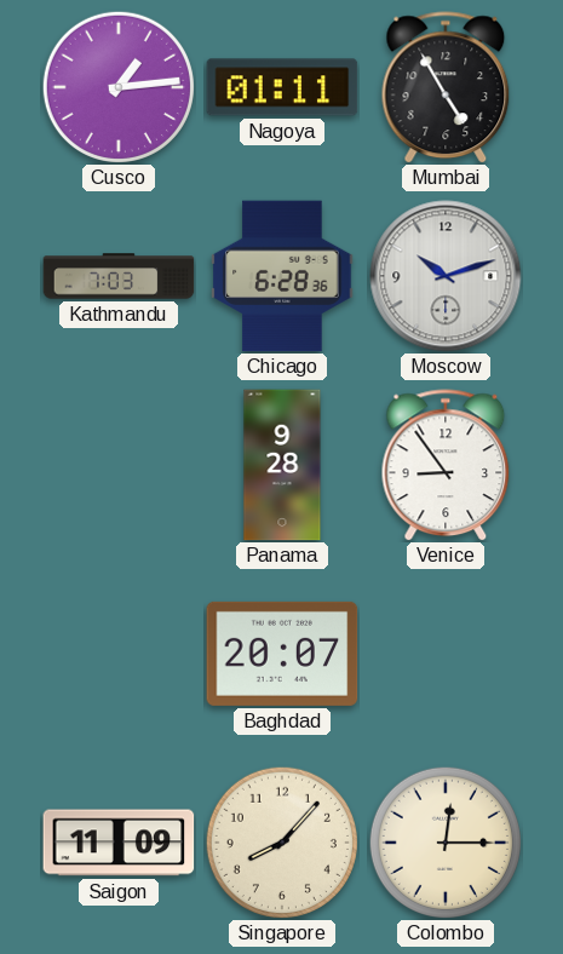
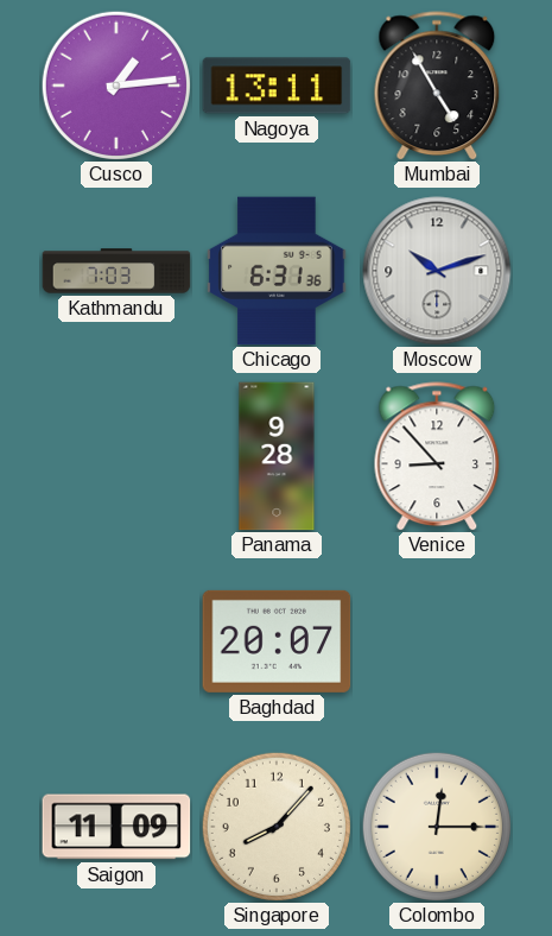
Nagoya: 01:11 -> 13:11 (277, 86)
Chicago: 6:28 -> 6:31 (277, 271)
Venice: 8:54 -> 8:53 (437, 456)
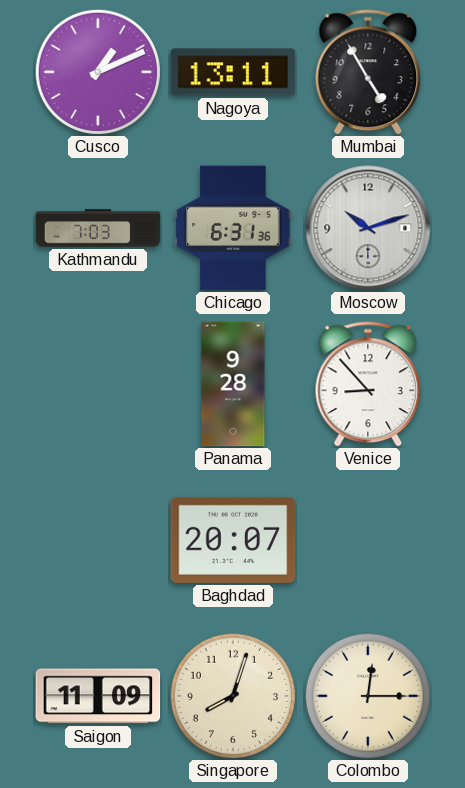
Cusco: 1:14 -> 1:11 (98, 72)
Singapore: 8:07 -> 8:03 (233, 696)
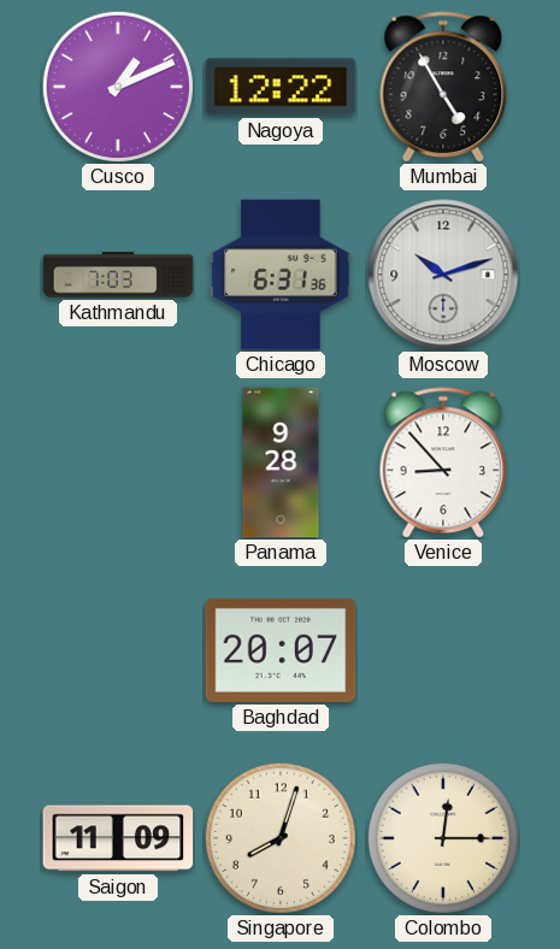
Nagoya: 13:11 -> 12:22 (281, 87)
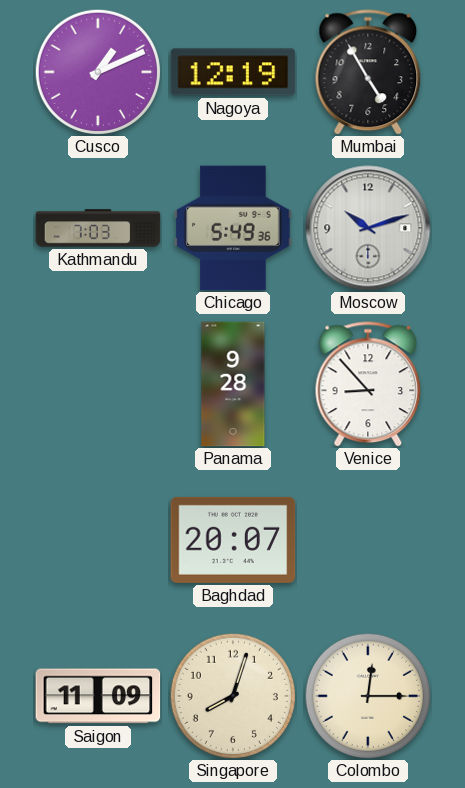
Nagoya: 12:22 -> 12:19 (233, 72)
Chicago: 6:31 -> 5:49 (233, 228)
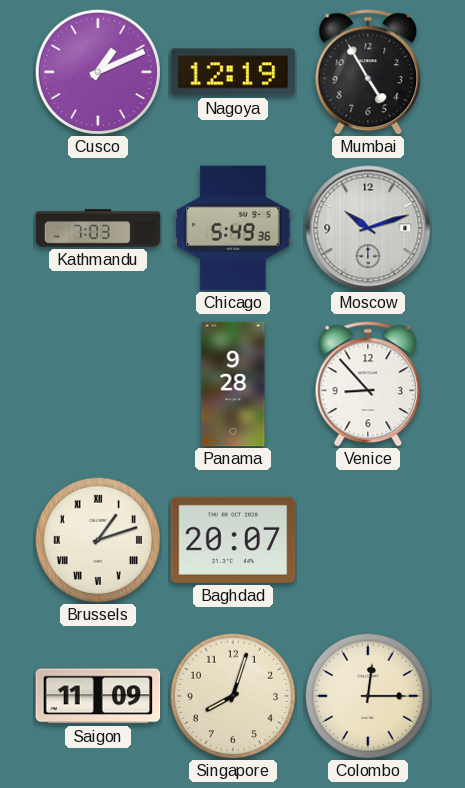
Brussels: none -> 1:12 (98, 540)
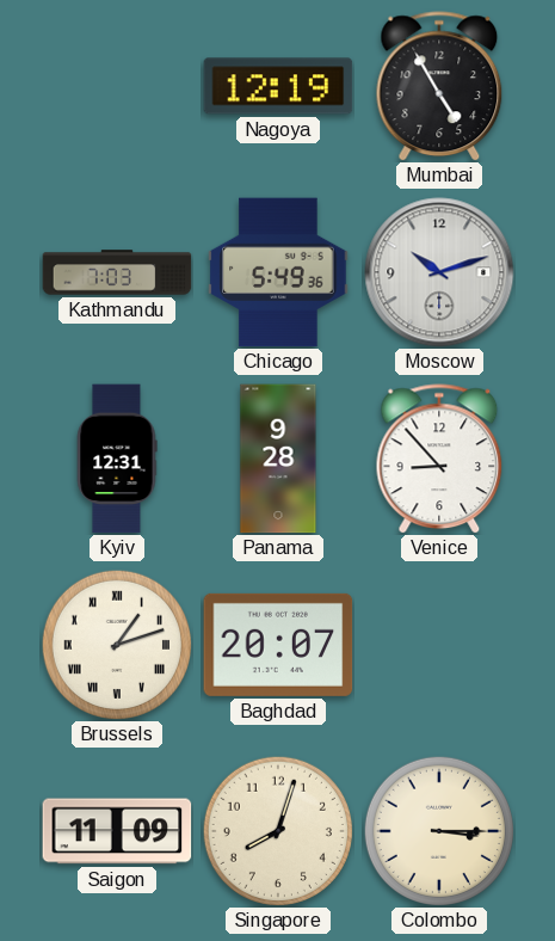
Cusco: 1:11 -> none (98, 72)
Kyiv: none -> 12:31 (117, 459)
Colombo: 12:15 -> 3:15 (439, 831)
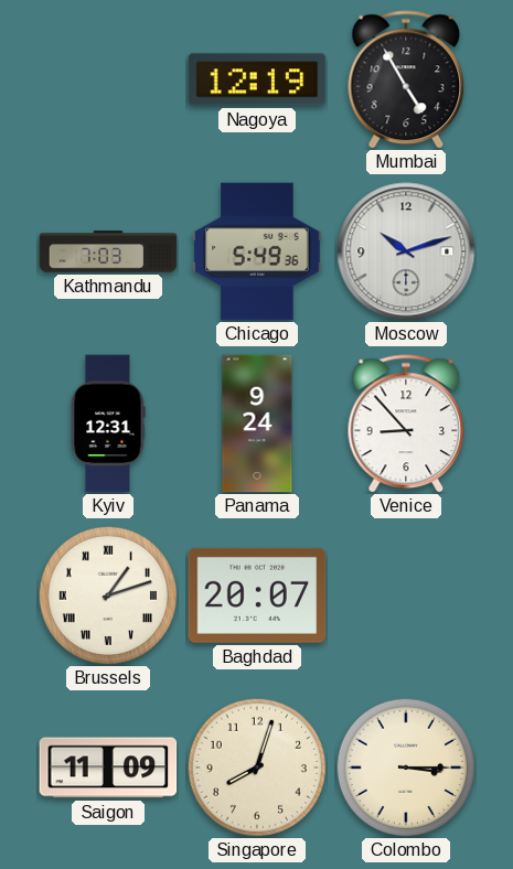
Panama: 9:28 -> 9:24 (257, 423)
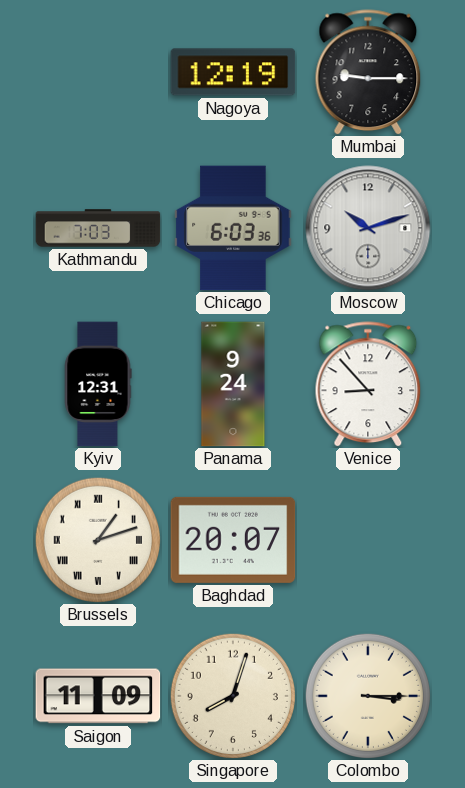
Mumbai: 4:55 -> 9:15 (368, 72)
Chicago: 5:49 -> 6:03 (233, 228)
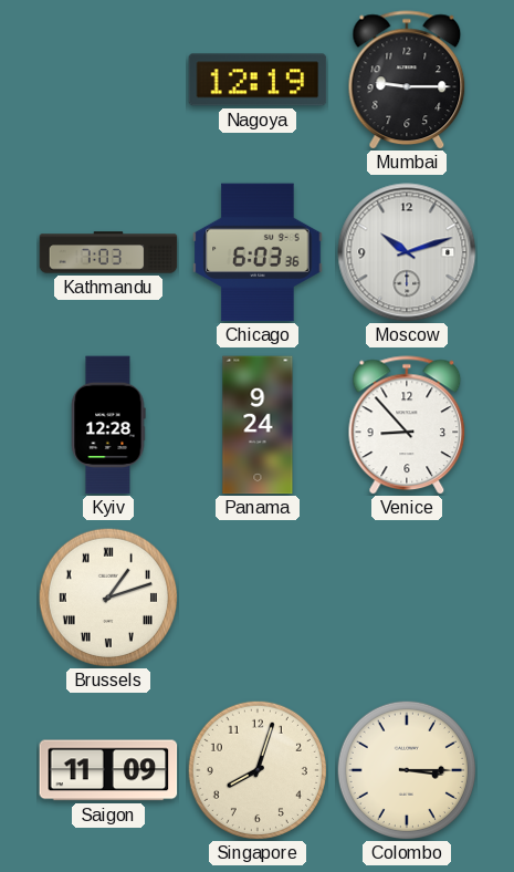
Kyiv: 12:31 -> 12:28 (108, 425)
Baghdad: 20:07 -> none (233, 540)
